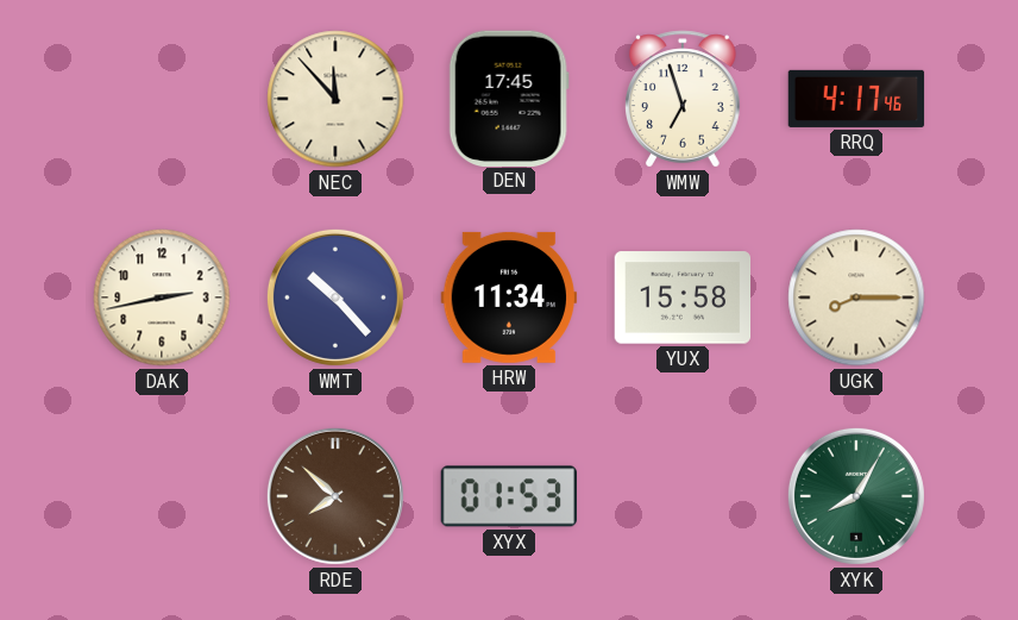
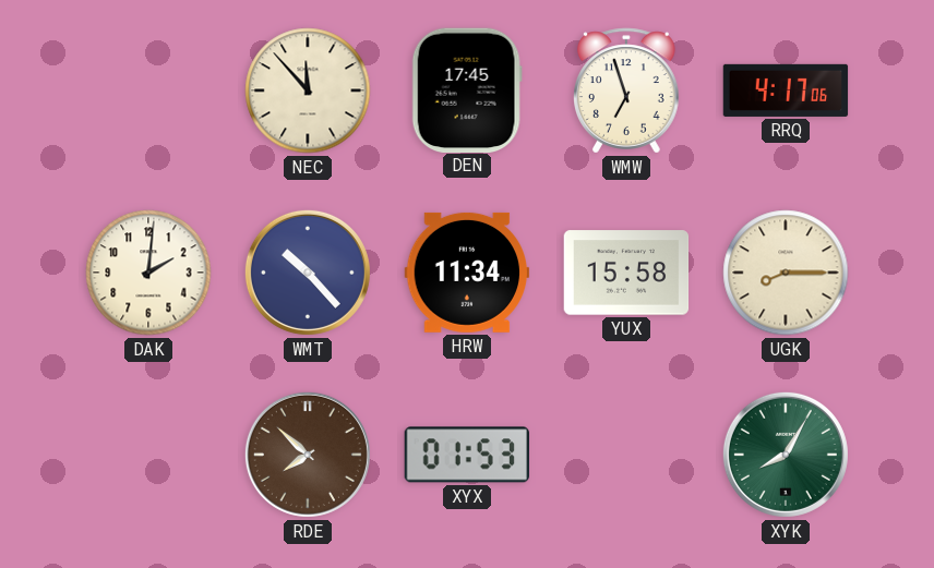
RRQ: 4:17:46 -> 4:17:06 (786, 90)
DAK: 2:43 -> 2:01 (148, 273)
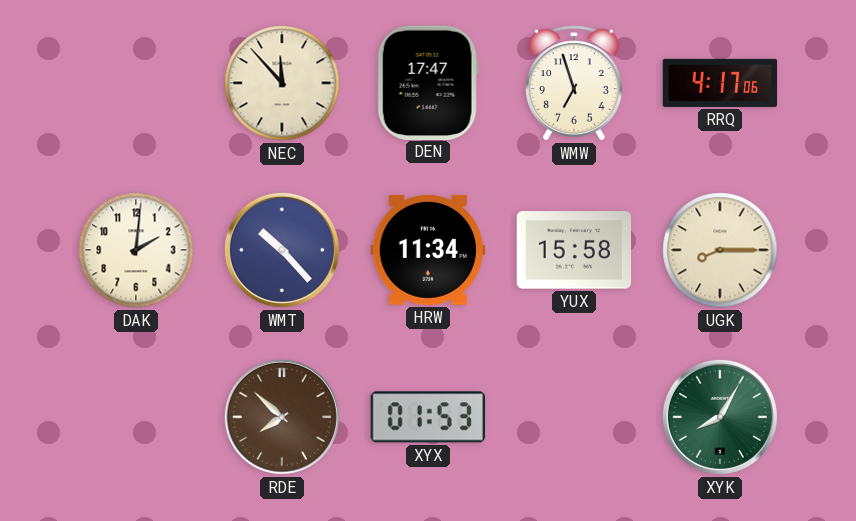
DEN: 17:45 -> 17:47 (428, 82)
